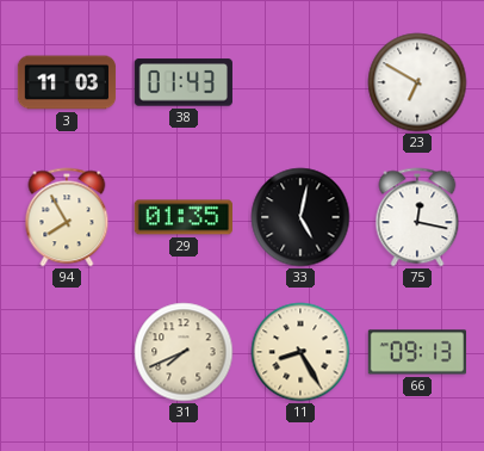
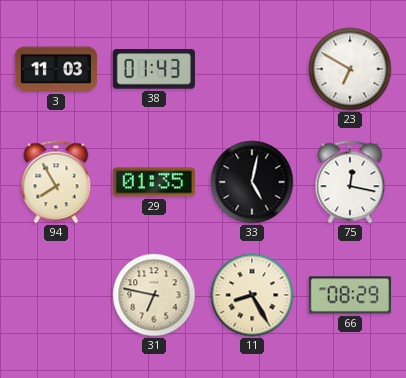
31: 7:41 -> 6:47 (154, 295)
66: 09:13 -> 08:29 (350, 295)
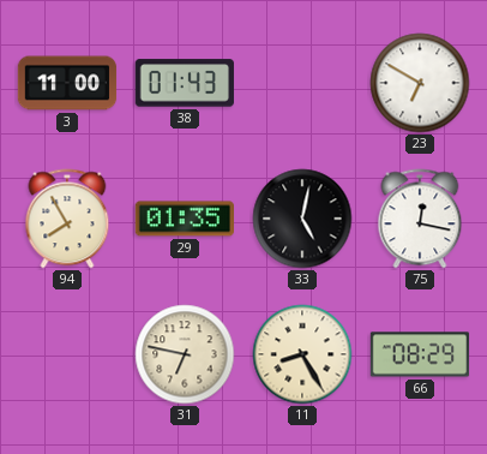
3: 11:03 -> 11:00 (67, 83)
